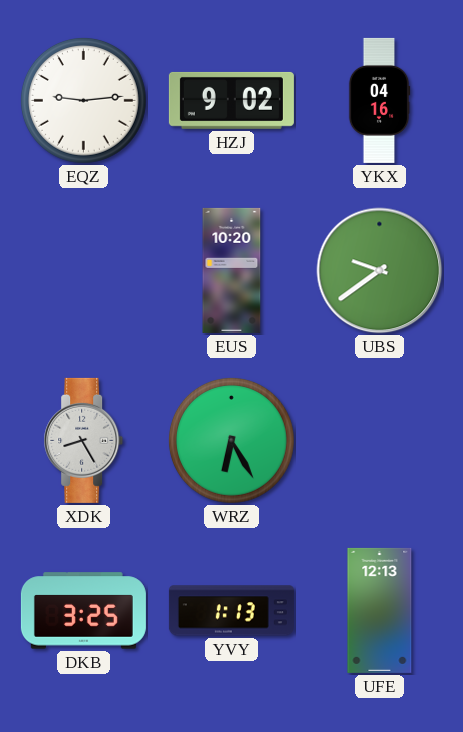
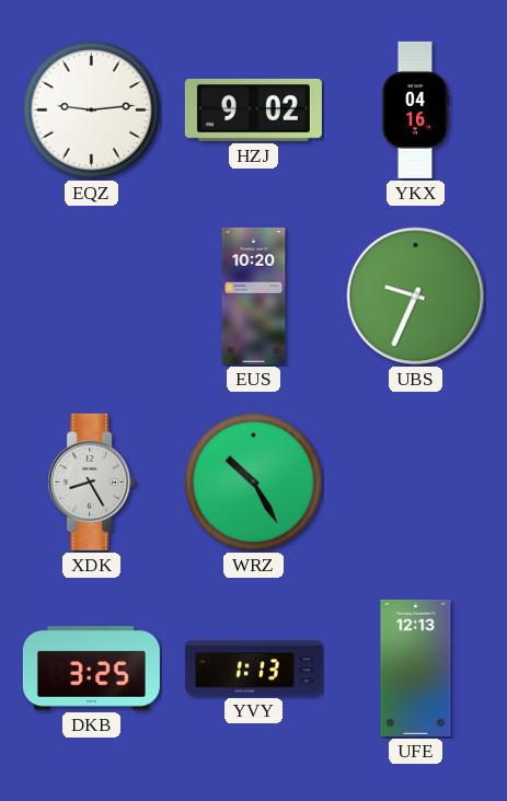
UBS: 9:39 -> 9:34 (416, 297)
WRZ: 6:25 -> 10:25 (253, 481)
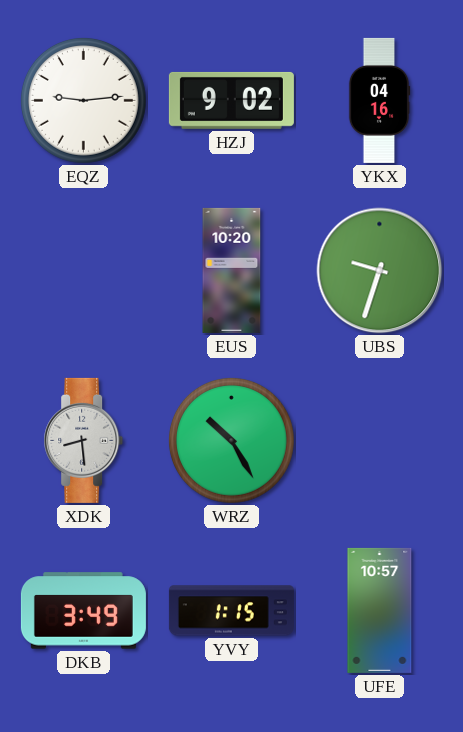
UBS: 9:34 -> 9:33 (380, 271)
XDK: 8:25 -> 8:29 (84, 440)
DKB: 3:25 -> 3:49 (83, 611)
YVY: 1:13 -> 1:15 (231, 611)
UFE: 12:13 -> 10:57 (380, 610)
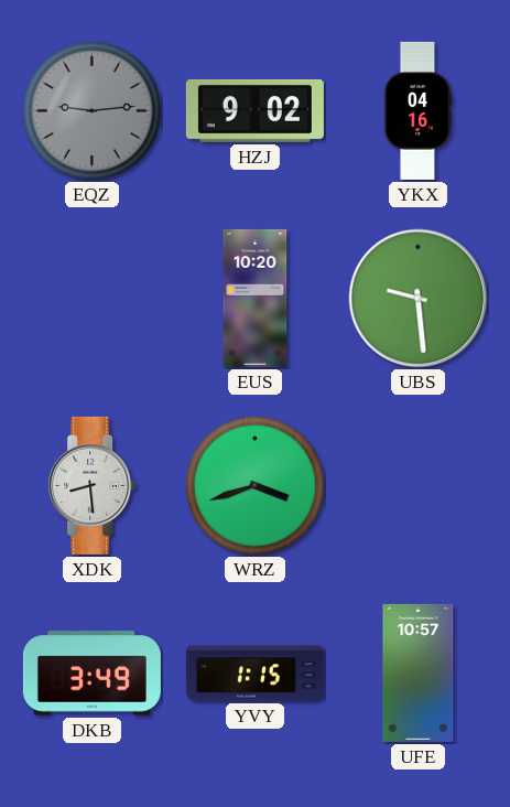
EQZ dial: white -> grey (91, 110)
UBS: 9:33 -> 9:29 (419, 299)
WRZ: 10:25 -> 3:42 (254, 485)
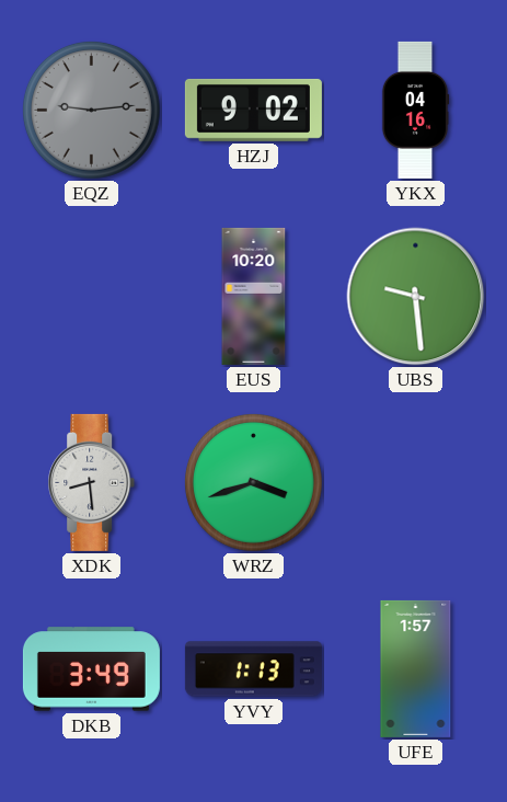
YVY: 1:15 -> 1:13 (253, 669)
UFE: 10:57 -> 1:57 (416, 668)
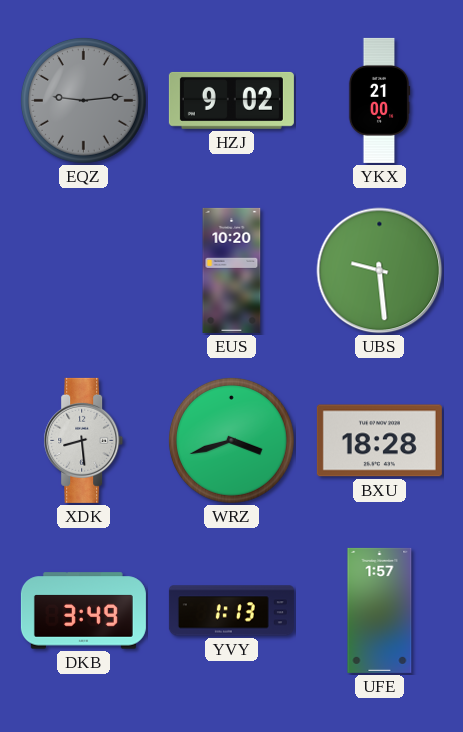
YKX: 04:16 -> 21:00 (379, 100)
BXU: none -> 18:28 (379, 441)
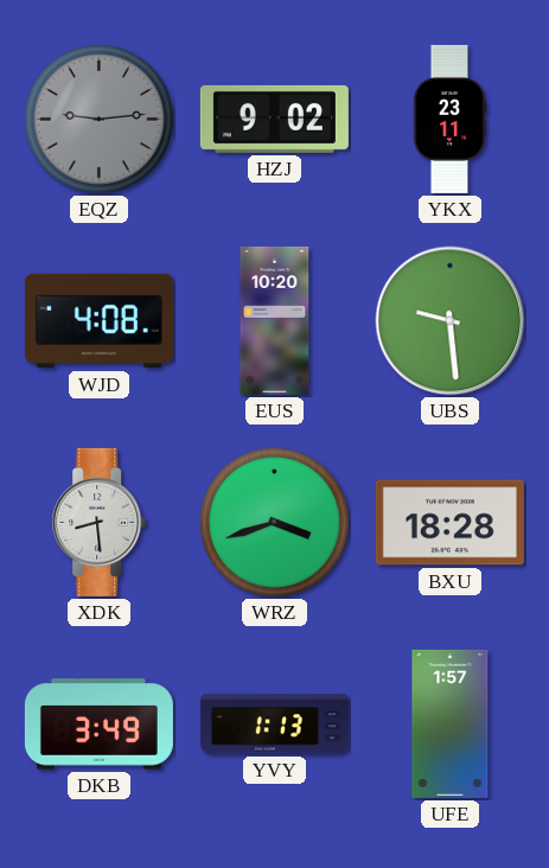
YKX: 21:00 -> 23:11 (449, 119)
WJD: none -> 4:08 (98, 321)
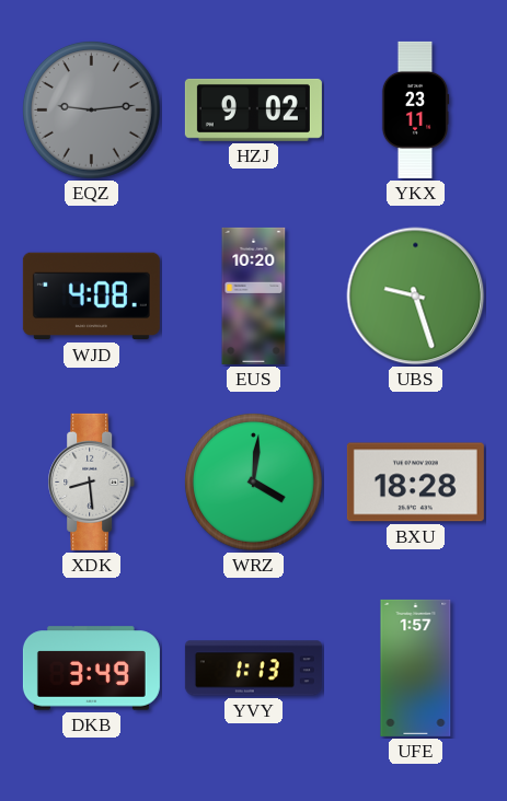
UBS: 9:29 -> 9:27 (416, 297)
WRZ: 3:42 -> 4:01 (253, 481)
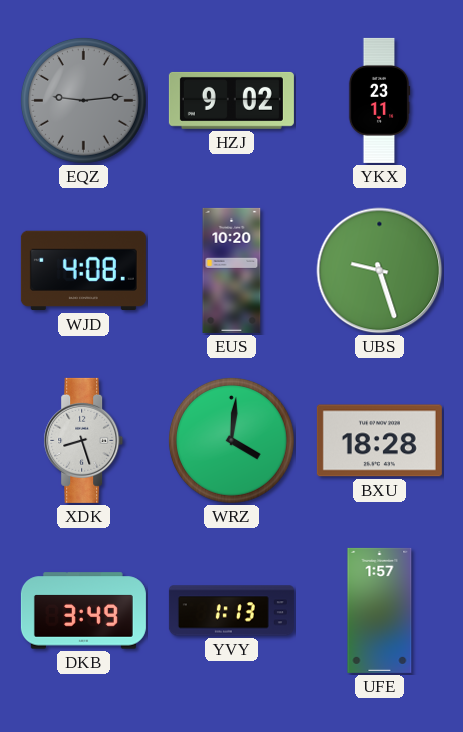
XDK: 8:29 -> 8:27 (84, 440)
